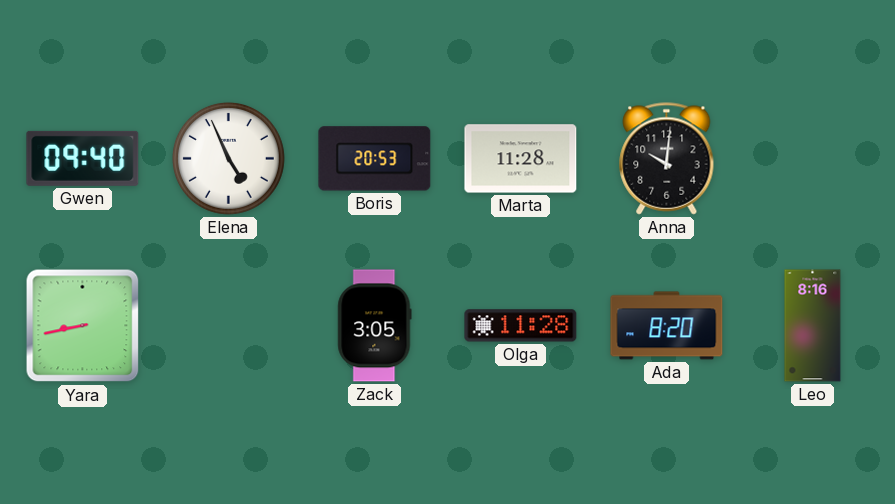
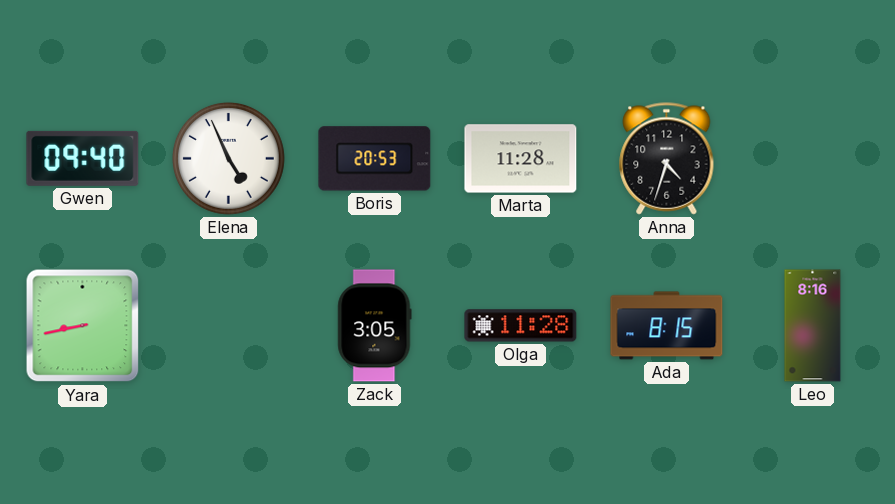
Anna: 10:01 -> 4:33 (667, 159)
Ada: 8:20 -> 8:15 (667, 326)
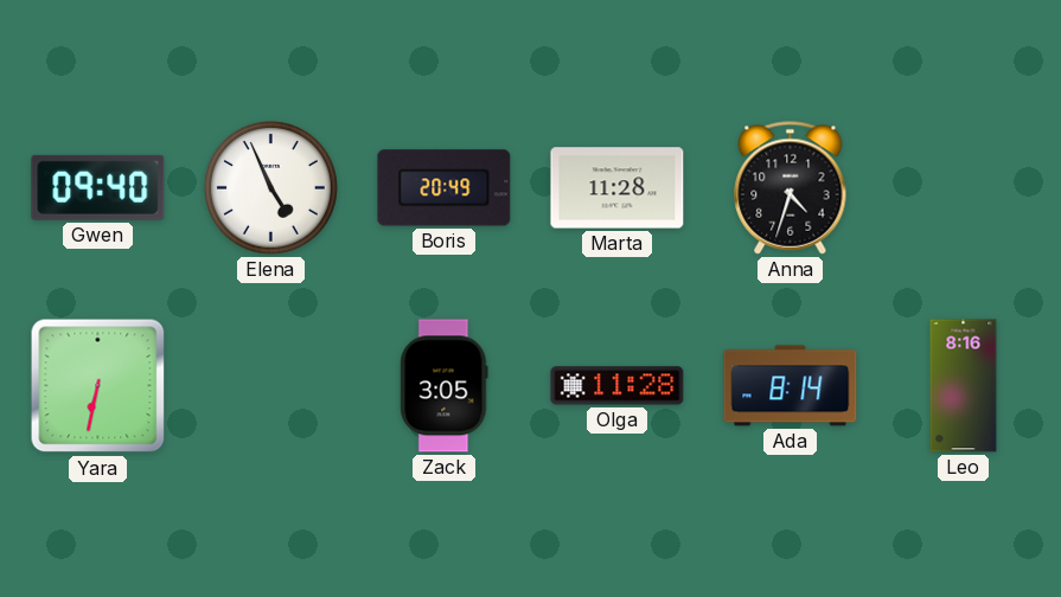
Boris: 20:53 -> 20:49 (445, 188)
Yara: 8:43 -> 6:32 (98, 386)
Ada: 8:15 -> 8:14 (791, 386)
